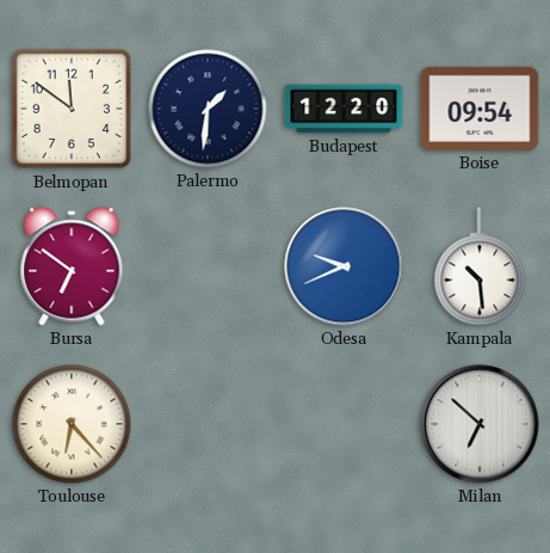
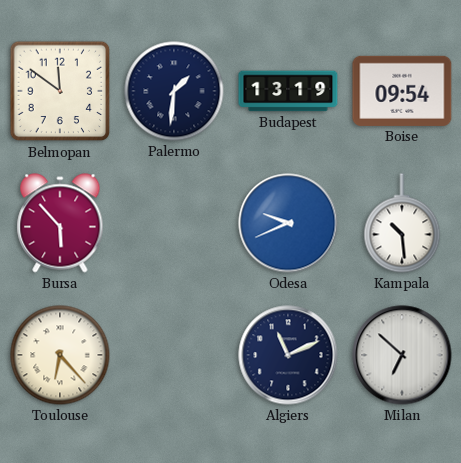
Budapest: 12:20 -> 13:19 (288, 91)
Bursa: 6:51 -> 5:53 (60, 223)
Algiers: none -> 11:11 (288, 355)
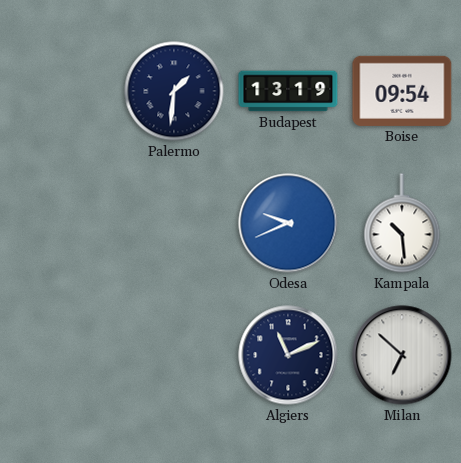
Belmopan: 11:51 -> none (60, 91)
Bursa: 5:53 -> none (60, 223)
Toulouse: 6:23 -> none (60, 355)
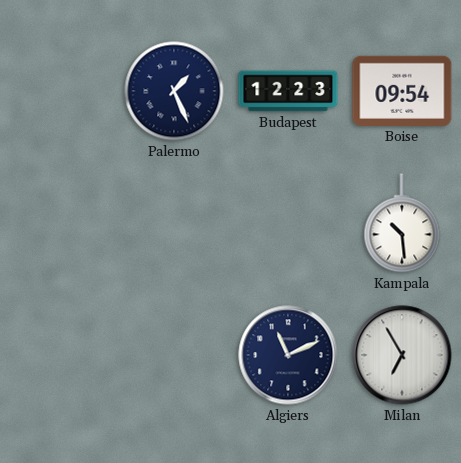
Palermo: 1:31 -> 1:26 (174, 91)
Budapest: 13:19 -> 12:23 (288, 91)
Odesa: 9:41 -> none (288, 223)
Milan: 6:52 -> 6:55 (402, 355)
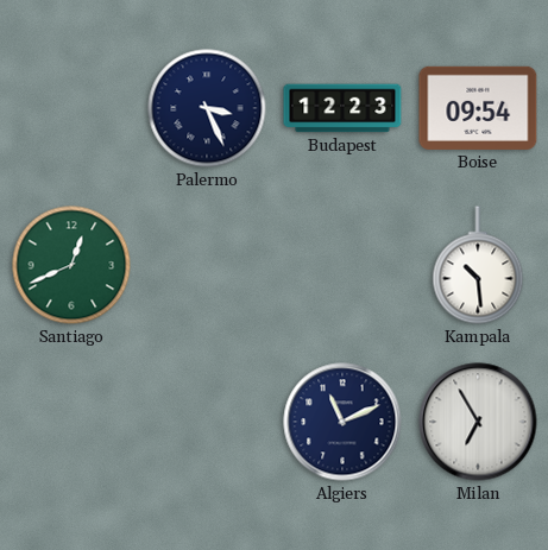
Palermo: 1:26 -> 3:26 (207, 108)
Santiago: none -> 12:41 (71, 265)
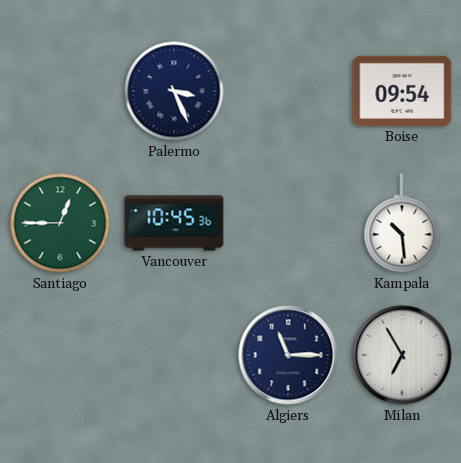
Budapest: 12:23 -> none (342, 108)
Santiago: 12:41 -> 12:45 (60, 223)
Vancouver: none -> 10:45 (174, 223)
Algiers: 11:11 -> 11:15 (288, 355)
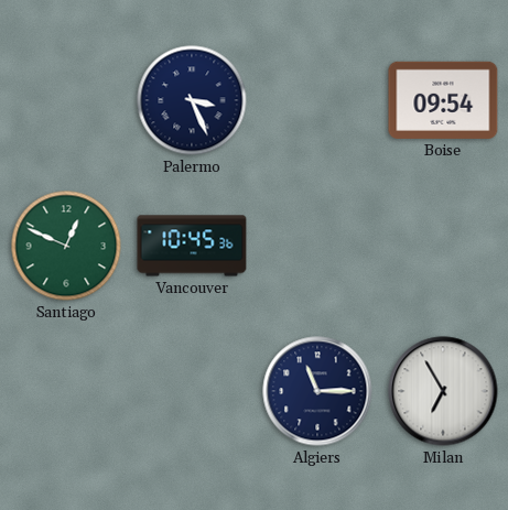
Santiago: 12:45 -> 12:49 (66, 246)
Kampala: 10:29 -> none (402, 223)
